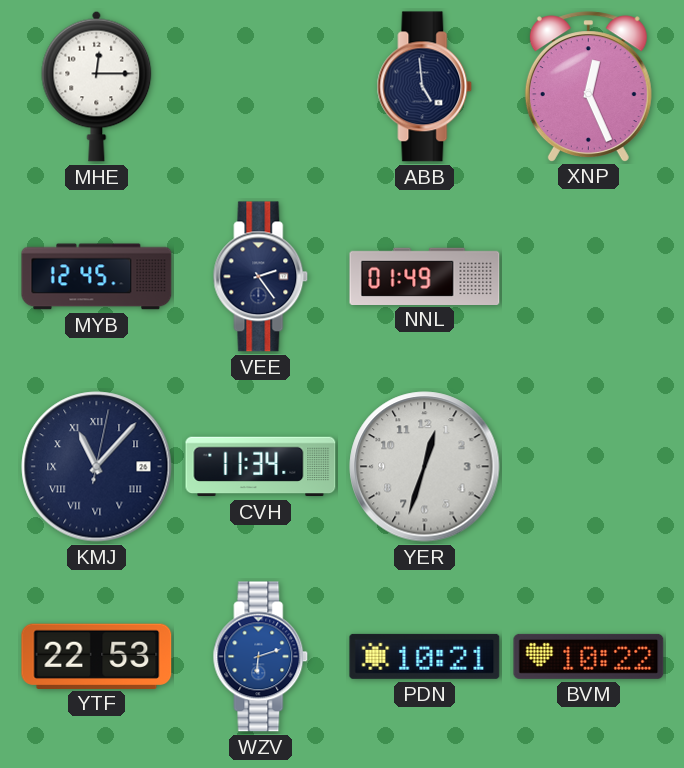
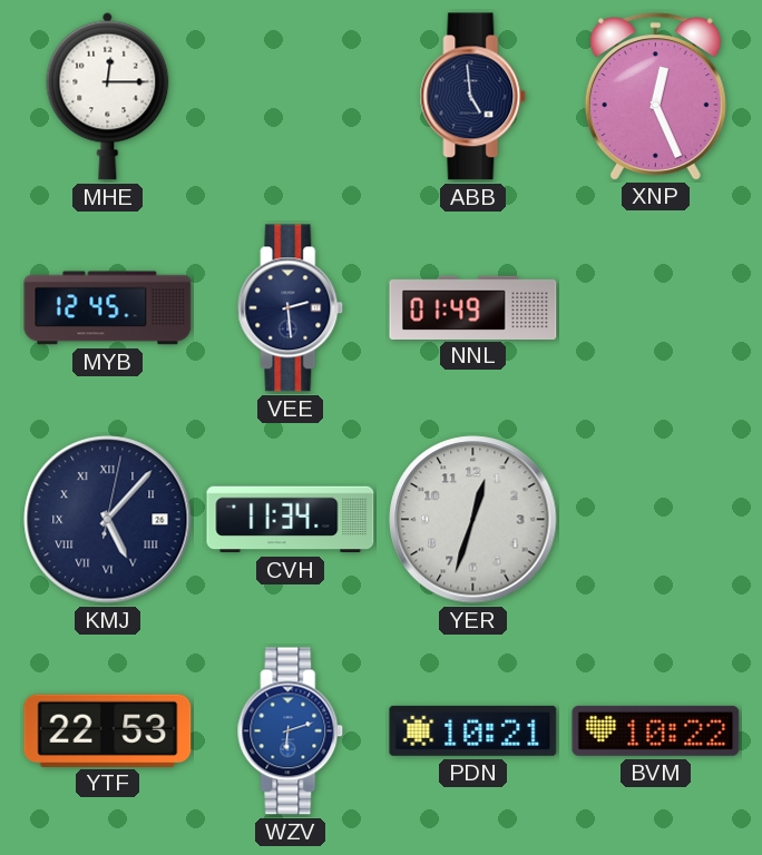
VEE: 2:24 -> 2:29 (291, 308)
KMJ: 11:07 -> 5:07 (108, 520)
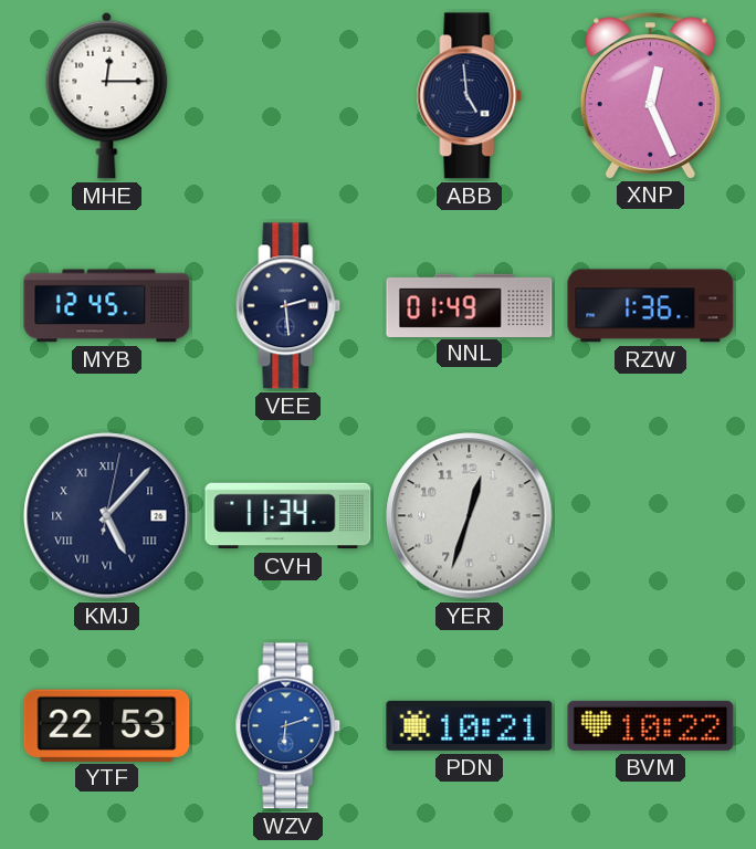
RZW: none -> 1:36 (651, 306)
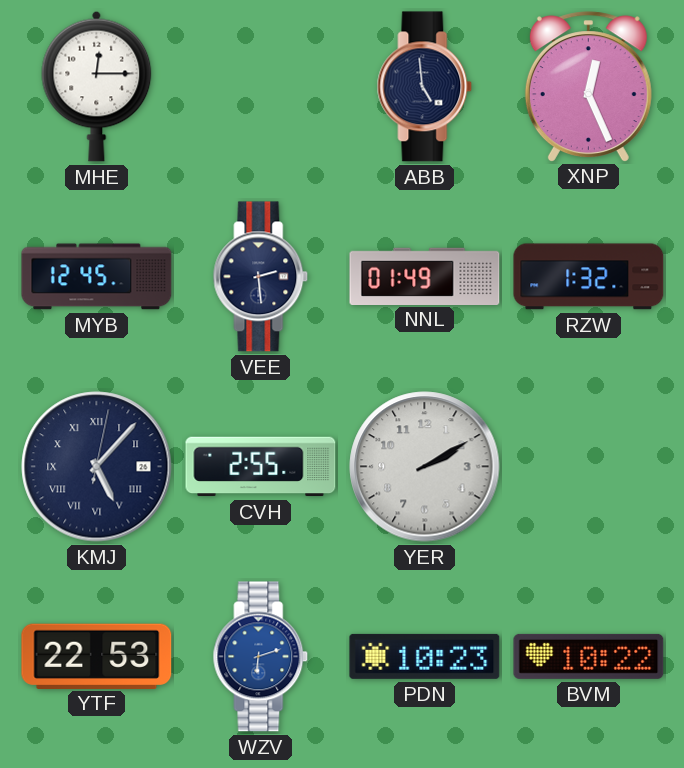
RZW: 1:36 -> 1:32 (589, 277)
CVH: 11:34 -> 2:55 (261, 467)
YER: 12:33 -> 2:10 (425, 467)
PDN: 10:21 -> 10:23 (425, 656)
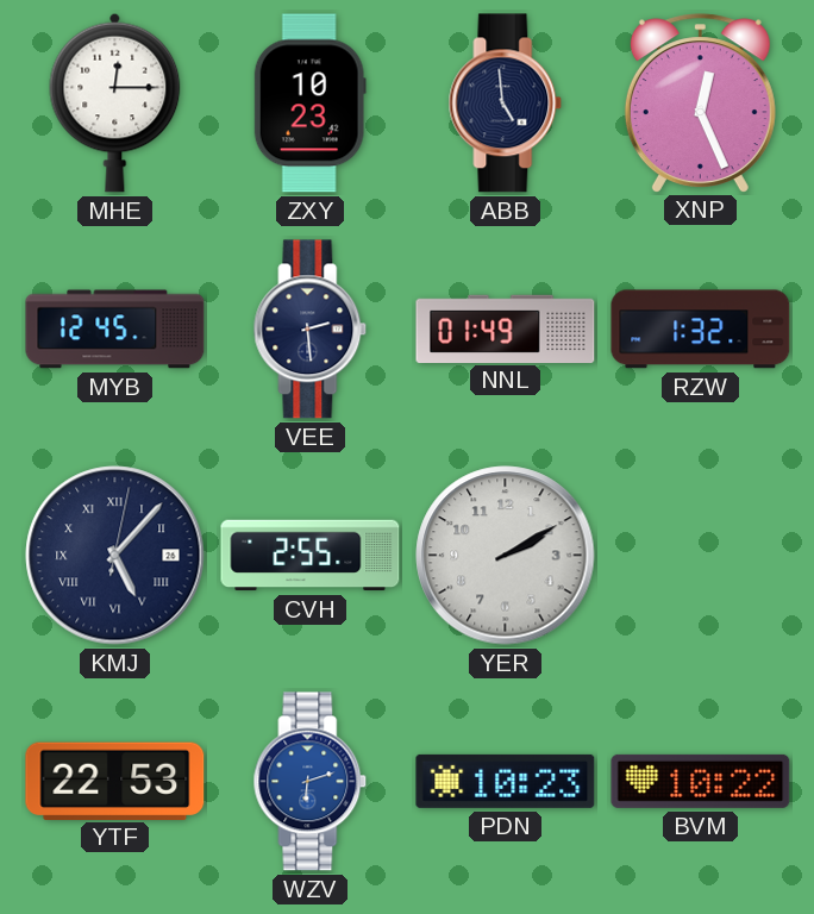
ZXY: none -> 10:23 (309, 104)
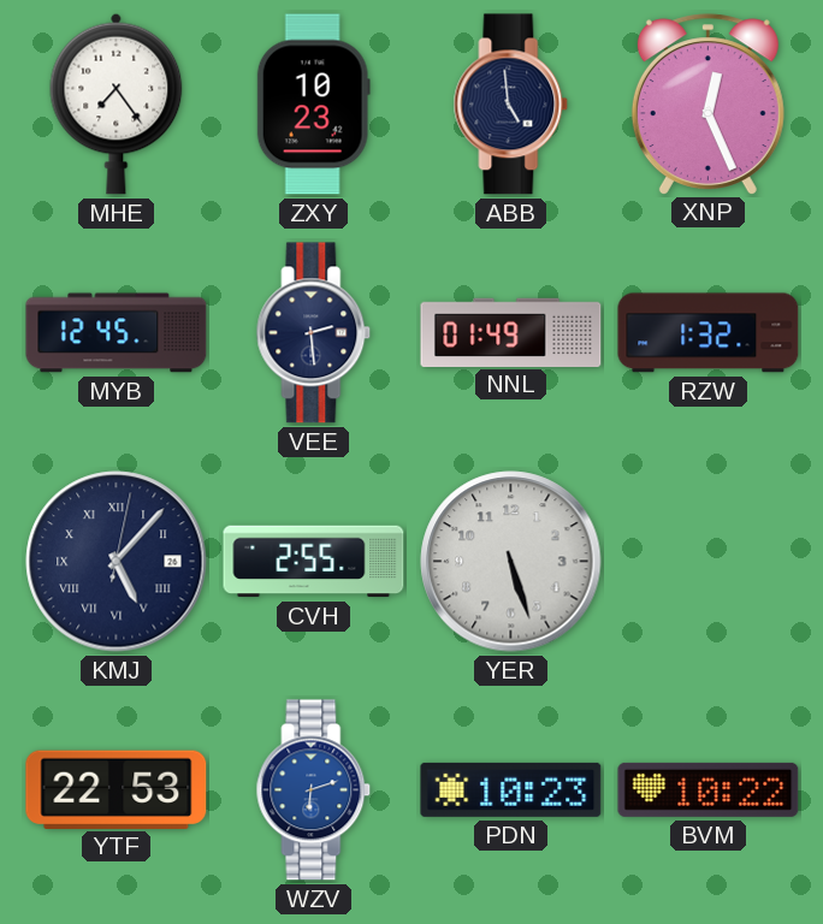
MHE: 12:15 -> 7:24 (117, 103)
YER: 2:10 -> 5:27 (511, 562)
